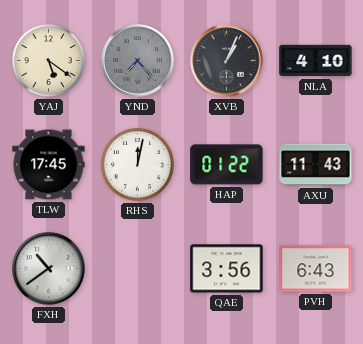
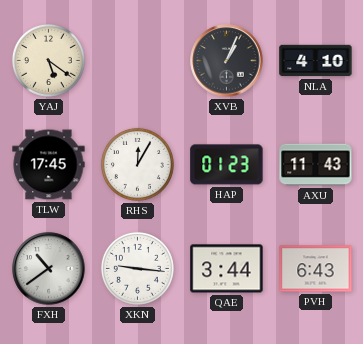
YND: 7:23 -> none (138, 61)
RHS: 12:02 -> 12:05 (137, 164)
HAP: 01:22 -> 01:23 (227, 165)
XKN: none -> 9:16 (137, 268)
QAE: 3:56 -> 3:44 (227, 269)
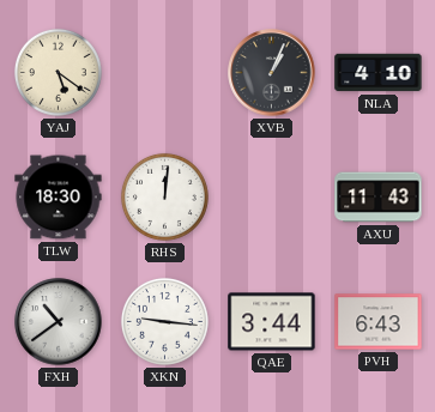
TLW: 17:45 -> 18:30 (59, 198)
RHS: 12:05 -> 12:01 (164, 196)
HAP: 01:23 -> none (227, 165)
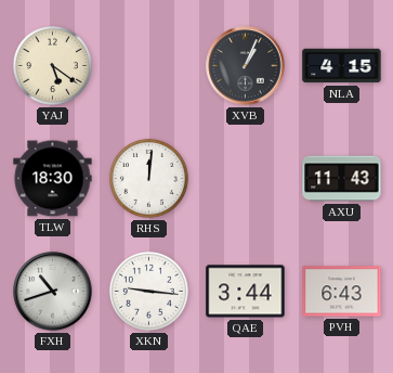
NLA: 4:10 -> 4:15 (342, 66)
FXH: 10:39 -> 10:42 (53, 292)
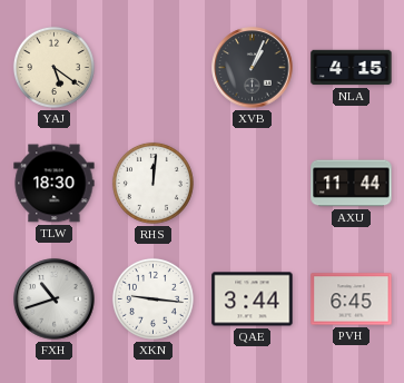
AXU: 11:43 -> 11:44 (352, 184)
PVH: 6:43 -> 6:45 (352, 299)
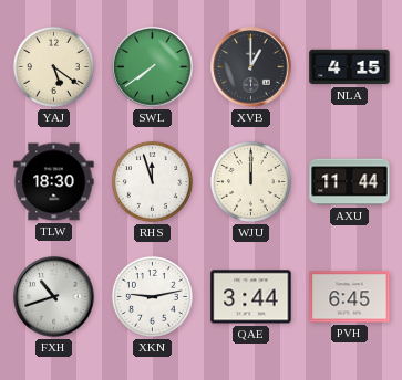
SWL: none -> 7:39 (153, 67)
XVB: 1:04 -> 1:00 (251, 67)
RHS: 12:01 -> 11:57 (152, 181)
WJU: none -> 12:00 (250, 181)
XKN: 9:16 -> 9:13 (152, 296)
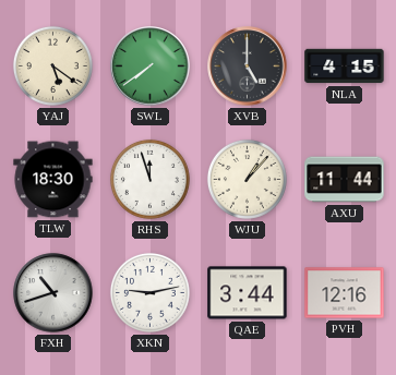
XVB: 1:00 -> 5:00 (248, 66)
WJU: 12:00 -> 1:07 (247, 179)
PVH: 6:45 -> 12:16 (345, 293)
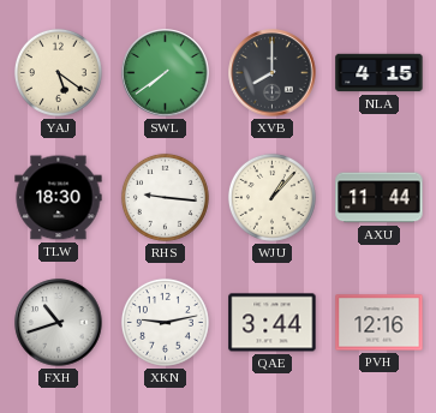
XVB: 5:00 -> 8:00 (273, 73)
RHS: 11:57 -> 9:16 (165, 197)
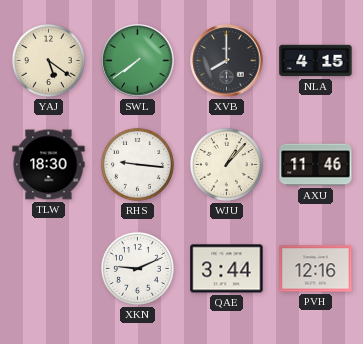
AXU: 11:44 -> 11:46 (316, 165)
FXH: 10:42 -> none (59, 323)
XKN: 9:13 -> 9:11 (137, 268)
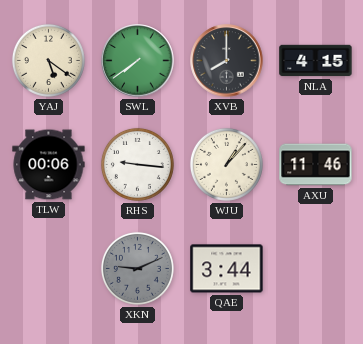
TLW: 18:30 -> 00:06 (49, 165)
XKN dial: white -> grey (137, 268)
PVH: 12:16 -> none (316, 269)
